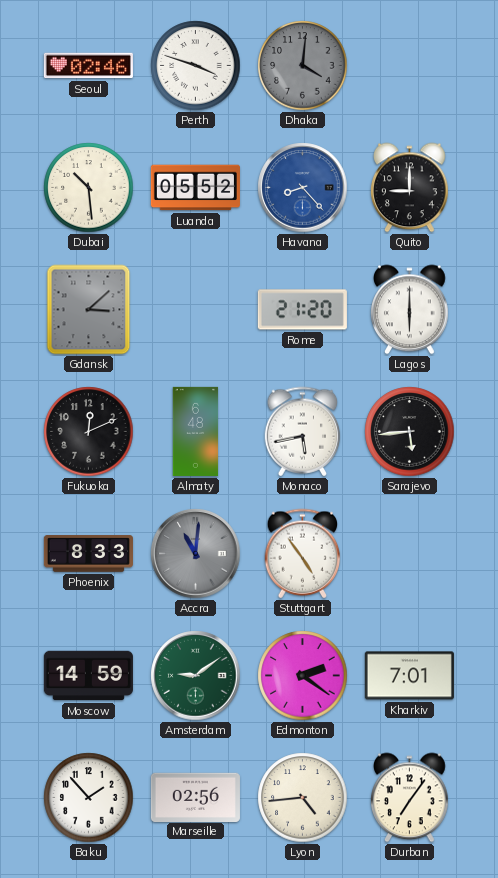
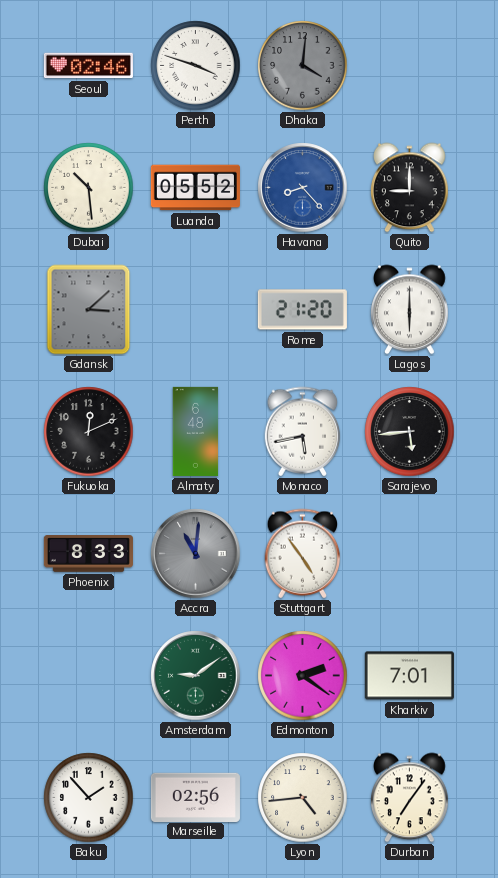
Moscow: 14:59 -> none (88, 676)
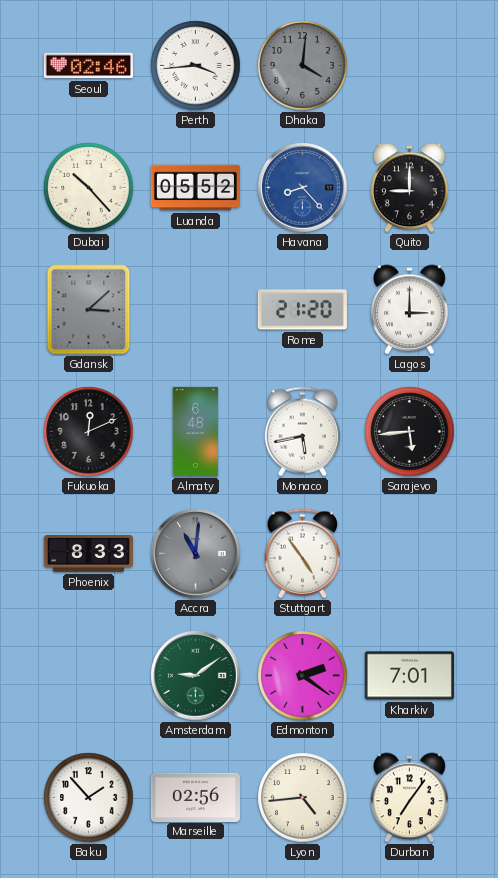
Perth: 3:48 -> 3:44 (196, 66)
Dubai: 10:29 -> 10:23 (89, 188)
Lagos: 6:00 -> 3:00 (410, 310)
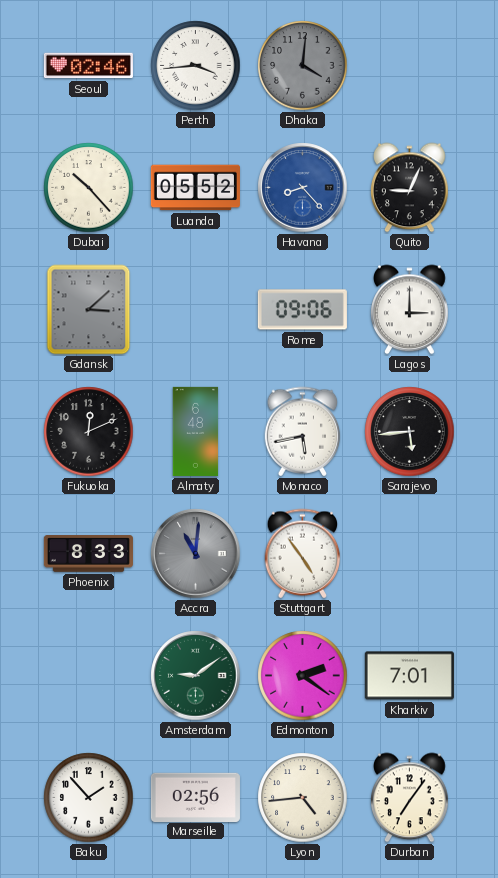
Quito: 9:00 -> 9:04 (410, 188)
Rome: 21:20 -> 09:06 (302, 310)
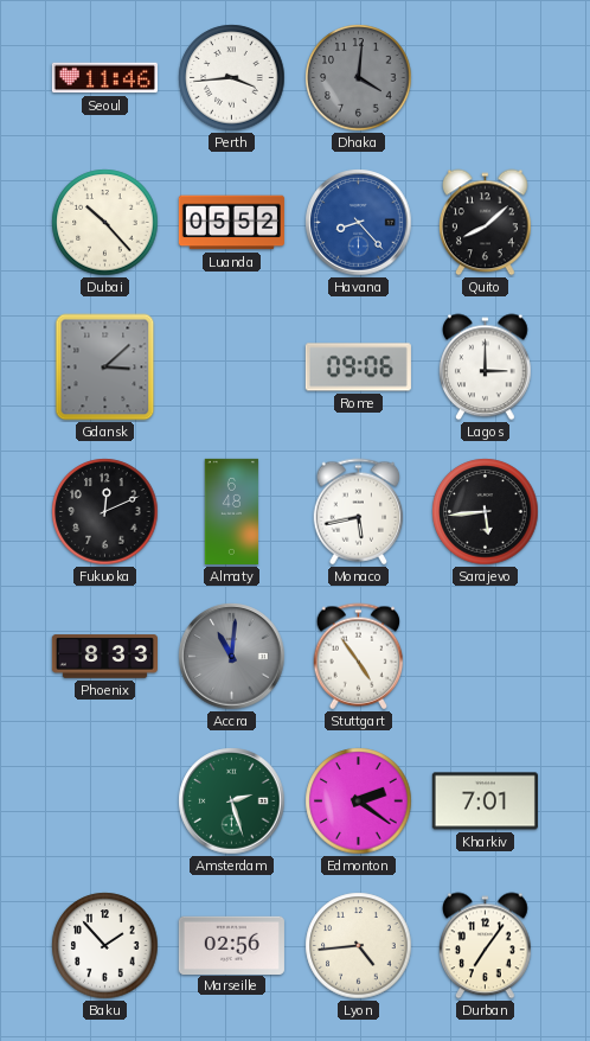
Seoul: 02:46 -> 11:46 (104, 78)
Quito: 9:04 -> 8:08 (486, 223)
Amsterdam: 9:09 -> 2:27 (232, 801)
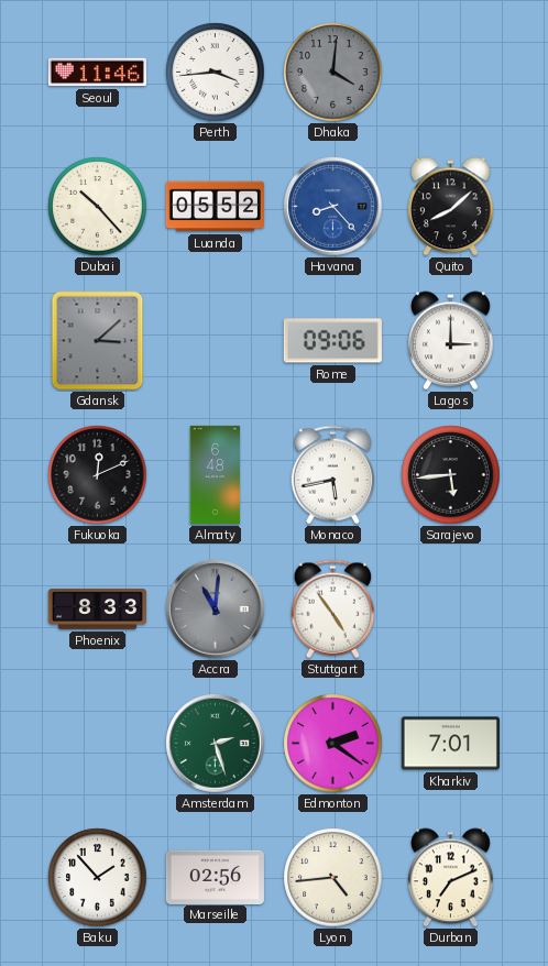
Durban: 7:06 -> 7:11 (451, 878)
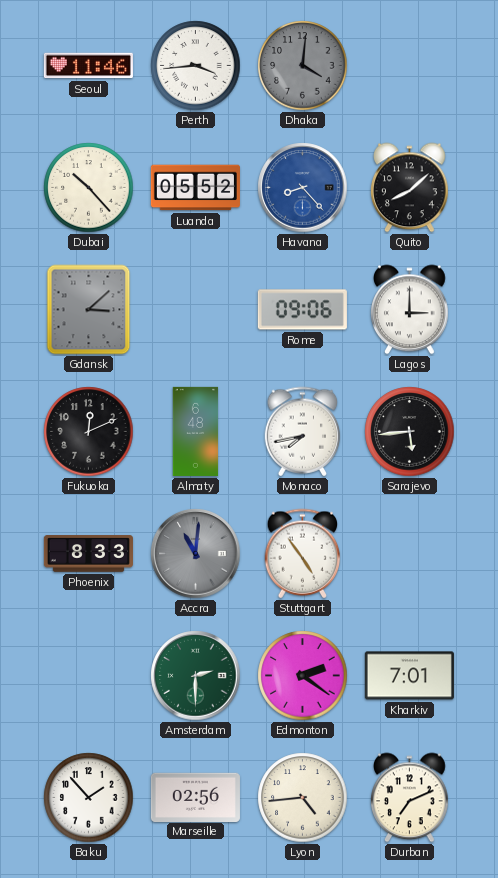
Monaco: 5:43 -> 7:43 (303, 432)
Amsterdam: 2:27 -> 2:30 (196, 676)
